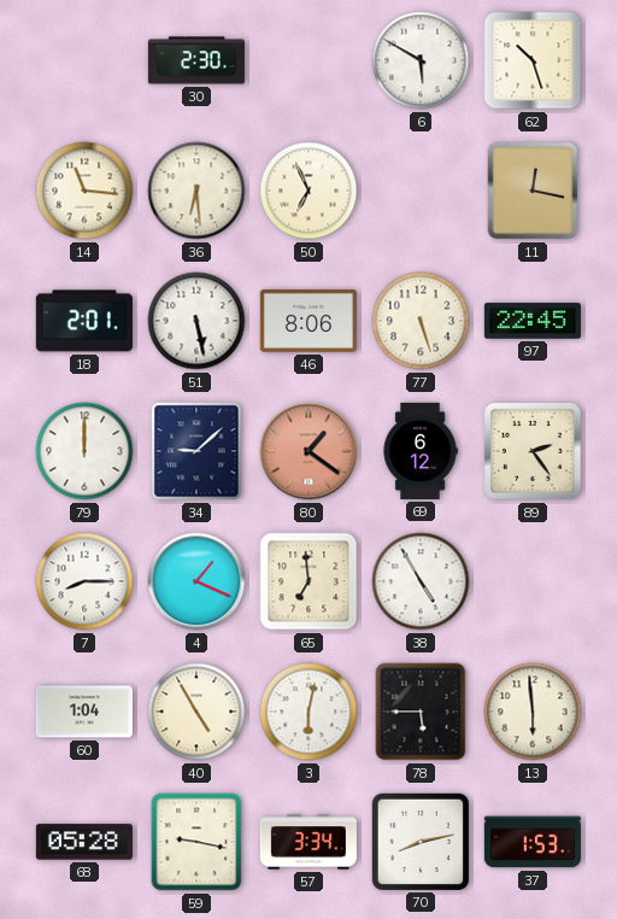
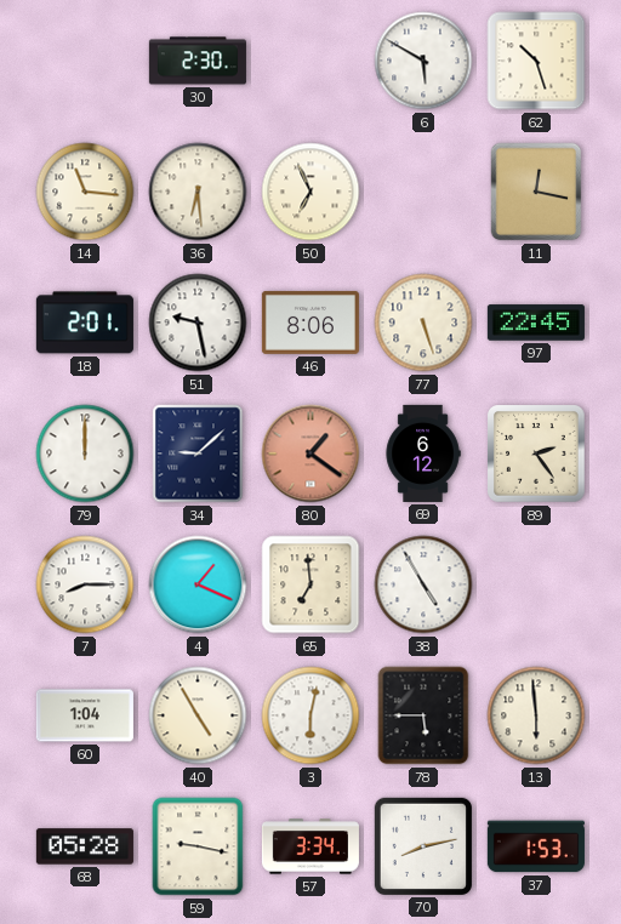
51: 5:28 -> 9:28 (198, 323)
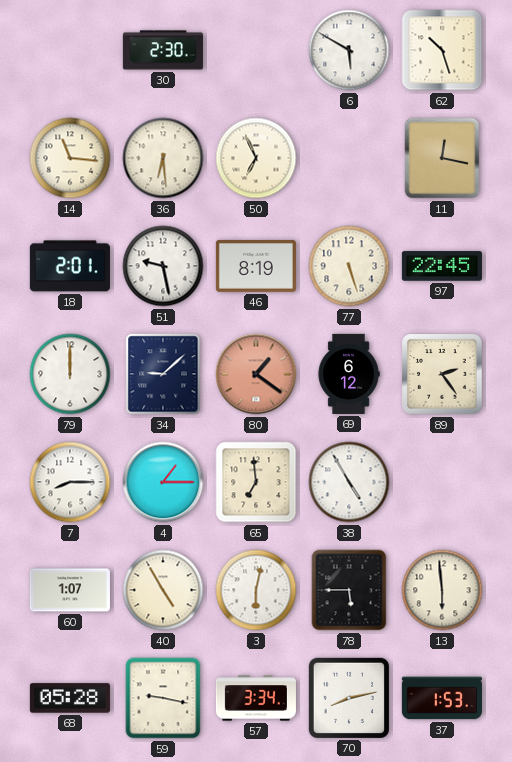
46: 8:06 -> 8:19 (256, 266)
4: 1:19 -> 1:15 (163, 482)
60: 1:04 -> 1:07 (70, 590)
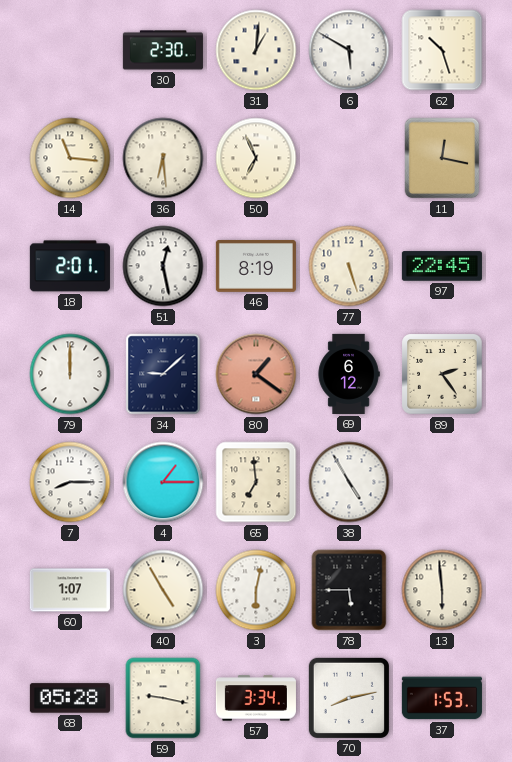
31: none -> 1:01 (256, 50)
51: 9:28 -> 12:28 (163, 266)
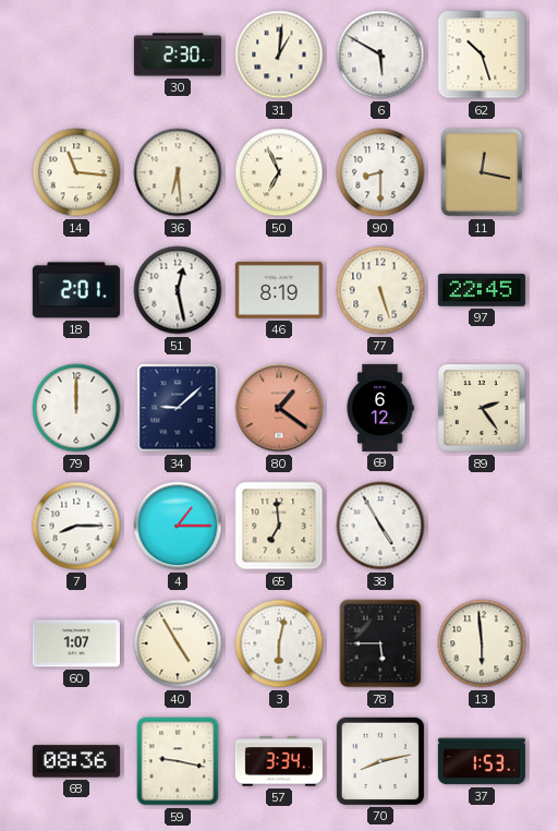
90: none -> 8:30 (380, 172)
68: 05:28 -> 08:36 (76, 761)
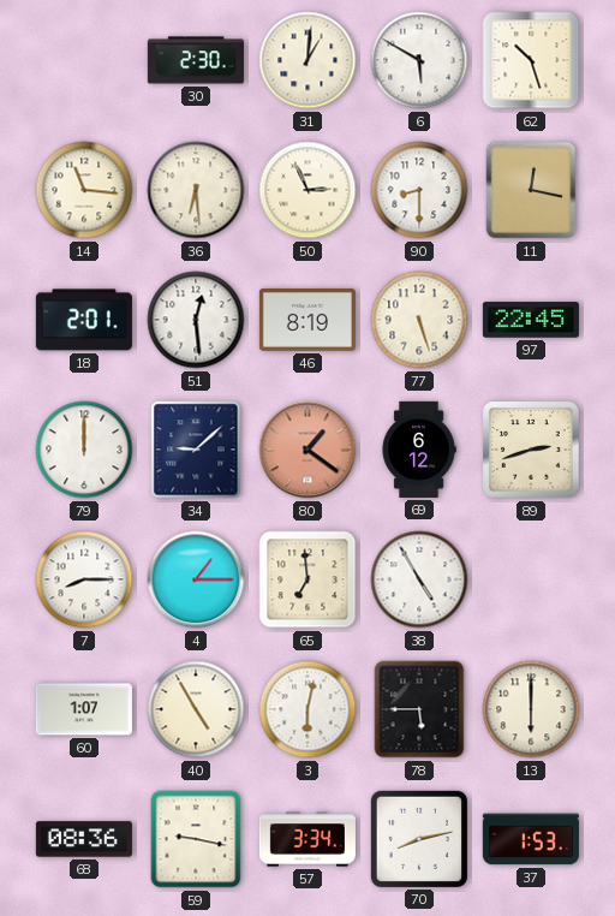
50: 6:56 -> 2:56 (307, 190)
51: 12:28 -> 12:29 (196, 320)
89: 2:24 -> 2:42 (531, 450)
13: 5:59 -> 6:00 (531, 709)
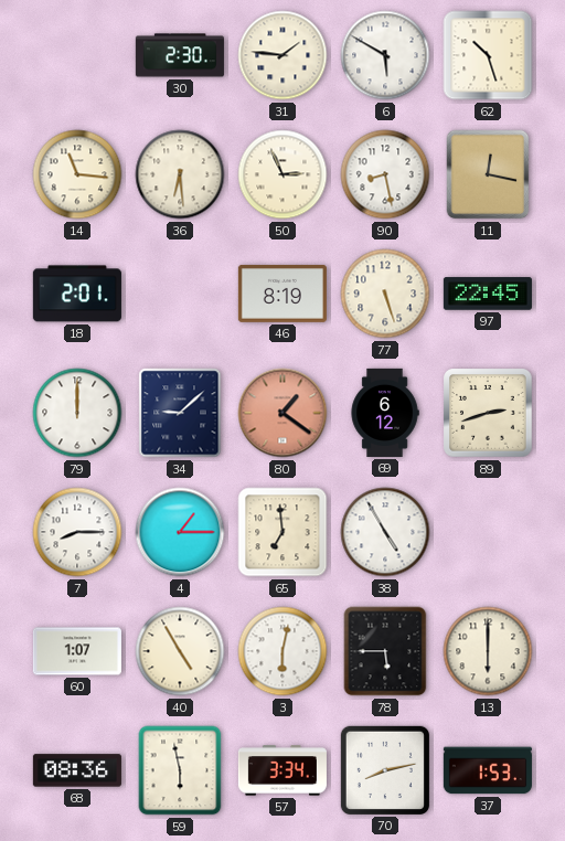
31: 1:01 -> 1:46 (282, 55)
90: 8:30 -> 8:28 (385, 174)
51: 12:29 -> none (196, 320)
59: 9:17 -> 5:58 (180, 770)
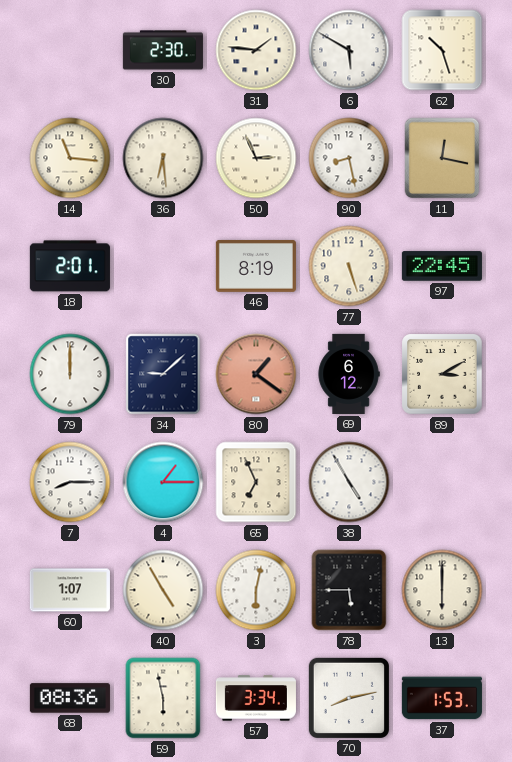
89: 2:42 -> 3:10 (442, 374)
65: 6:59 -> 6:56 (256, 482)
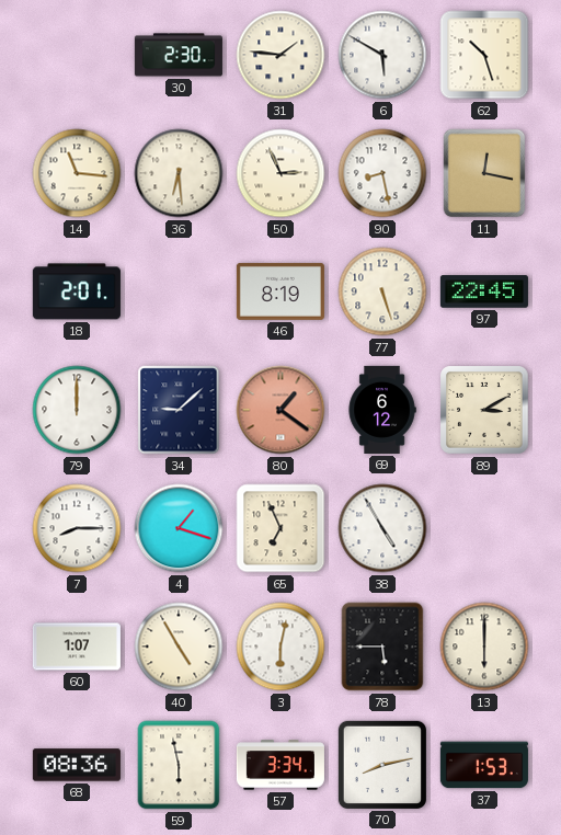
4: 1:15 -> 1:18 (179, 528)
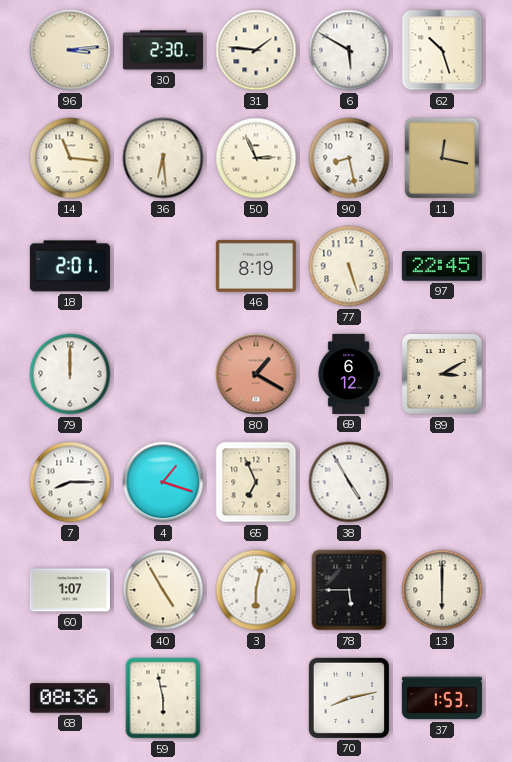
96: none -> 3:14 (70, 50)
34: 9:08 -> none (179, 410)
80: 1:21 -> 1:20 (256, 374)
57: 3:34 -> none (280, 765)
